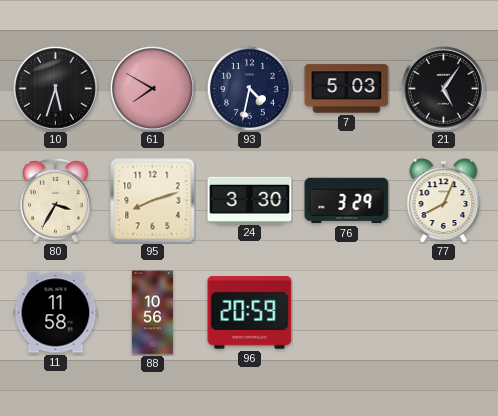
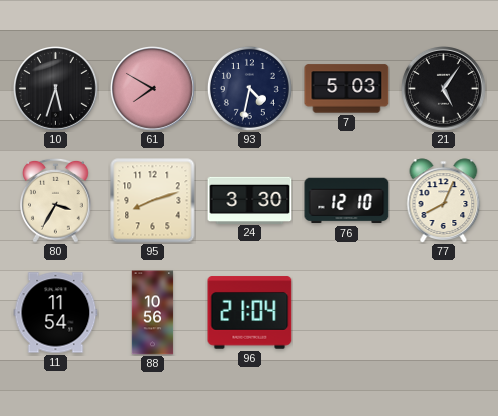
76: 3:29 -> 12:10 (347, 201)
11: 11:58 -> 11:54 (56, 313)
96: 20:59 -> 21:04 (250, 313)
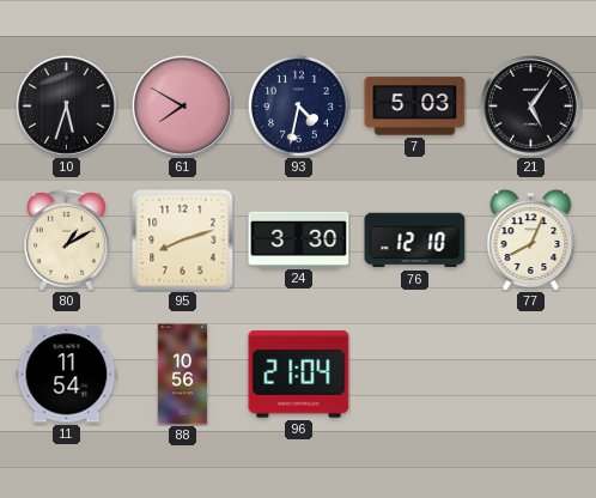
80: 3:35 -> 1:10 (67, 239)
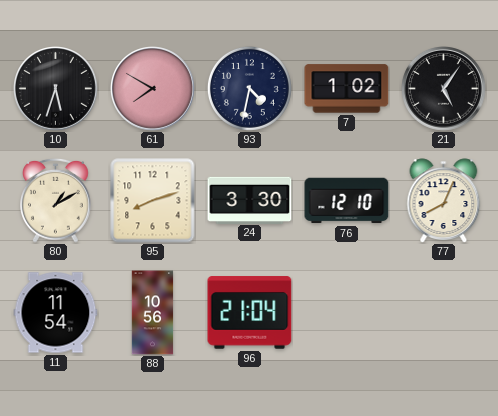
7: 5:03 -> 1:02 (347, 89)
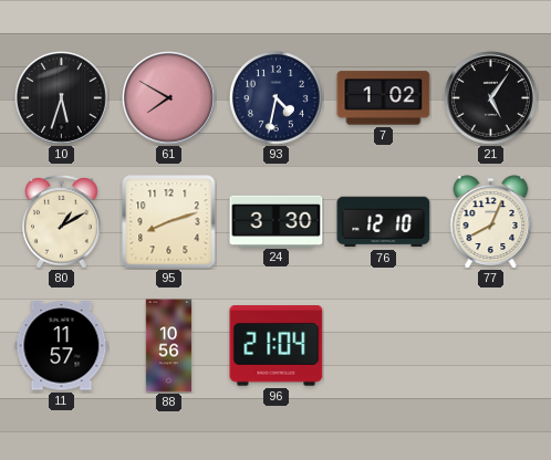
11: 11:54 -> 11:57 (62, 346)
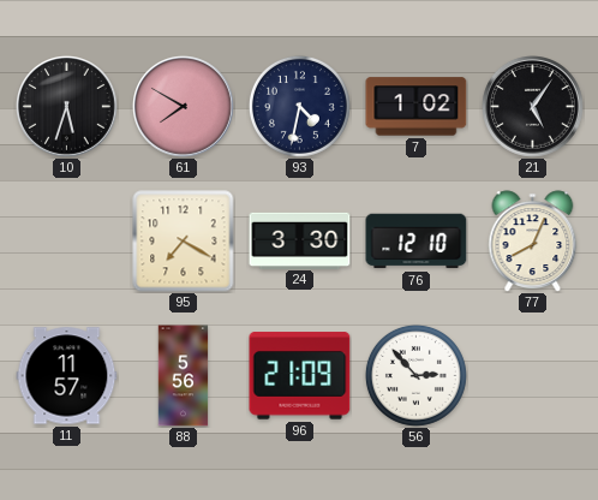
80: 1:10 -> none (62, 221)
95: 8:12 -> 7:20 (184, 242)
88: 10:56 -> 5:56 (184, 376)
96: 21:04 -> 21:09 (300, 376)
56: none -> 2:53 (415, 375)
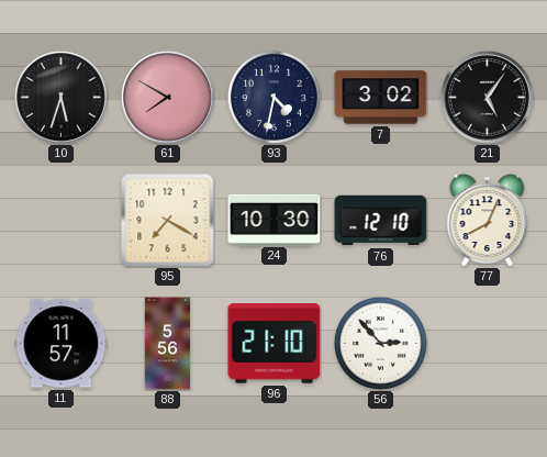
7: 1:02 -> 3:02 (381, 98)
24: 3:30 -> 10:30 (275, 220)
96: 21:09 -> 21:10 (275, 344)
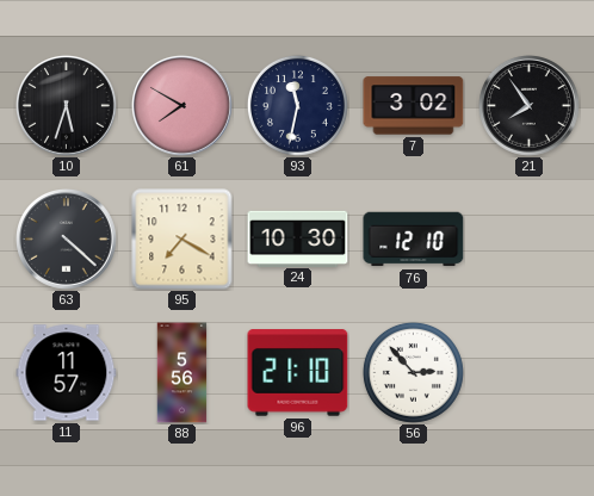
93: 4:32 -> 11:32 (297, 105)
21: 5:06 -> 7:54 (530, 106)
63: none -> 4:22 (67, 240)
77: 8:04 -> none (488, 221)
